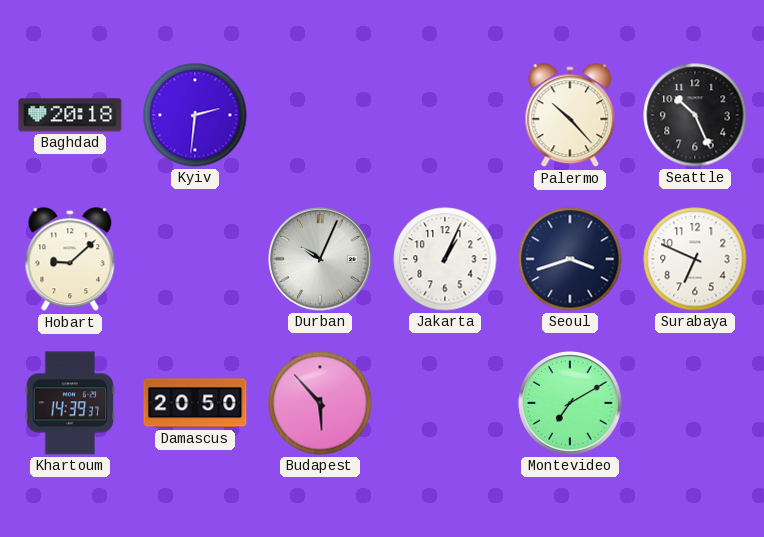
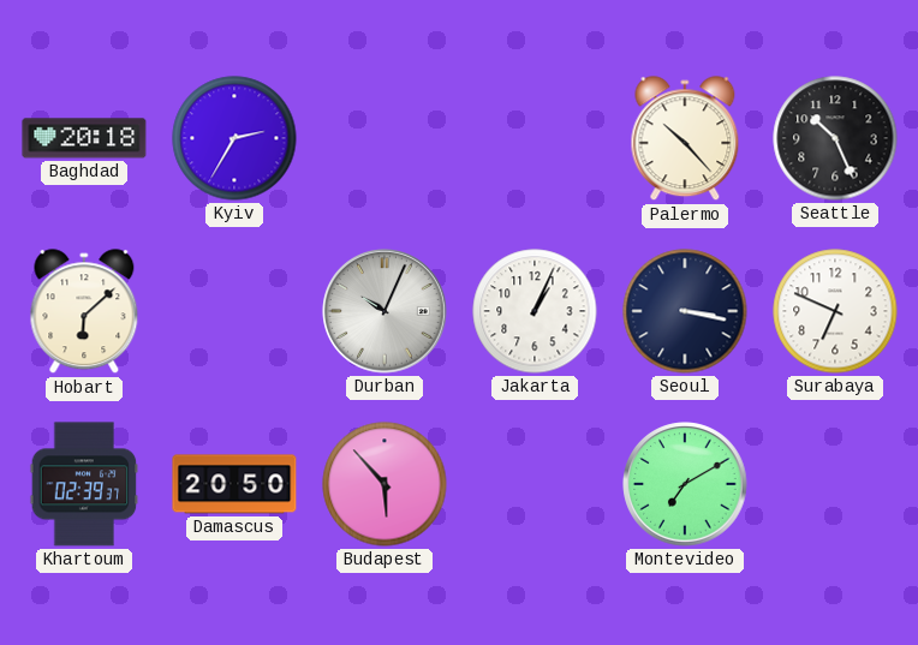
Kyiv: 2:31 -> 2:35 (234, 138)
Hobart: 9:08 -> 6:08 (84, 312)
Seoul: 3:42 -> 3:17 (685, 311)
Khartoum: 14:39 -> 02:39 (84, 484)
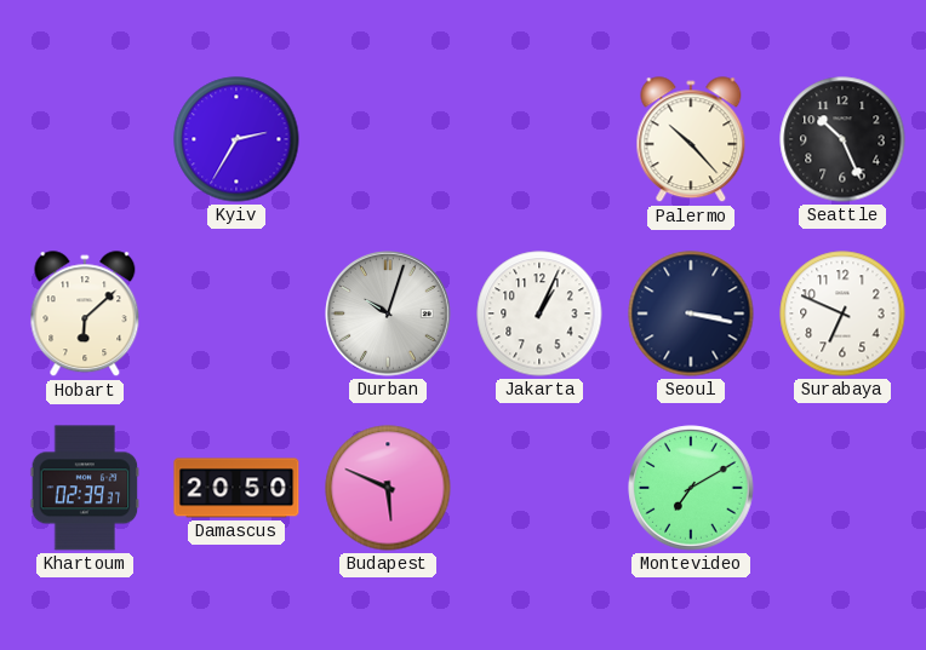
Baghdad: 20:18 -> none (84, 138)
Durban: 10:04 -> 10:03 (388, 314)
Budapest: 5:53 -> 5:49 (388, 488)
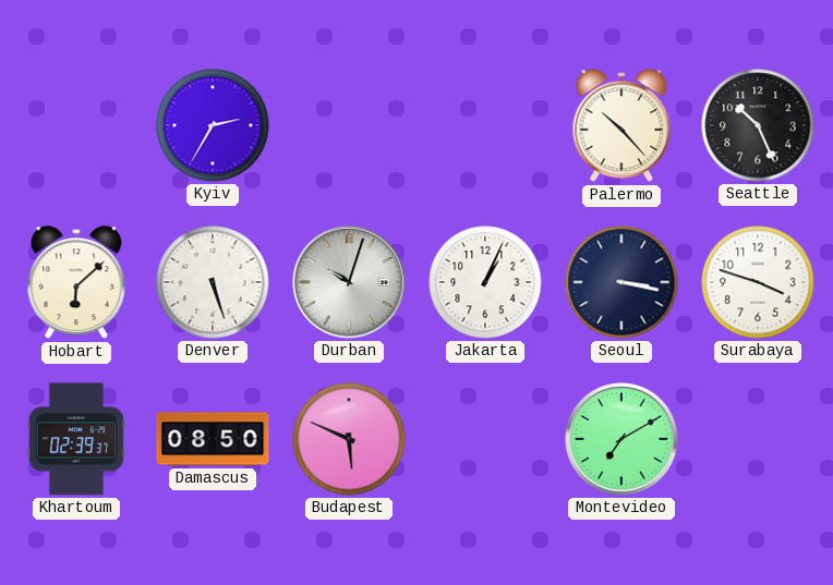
Denver: none -> 5:27 (213, 282)
Surabaya: 6:49 -> 3:48 (758, 282)
Damascus: 20:50 -> 08:50 (213, 439)
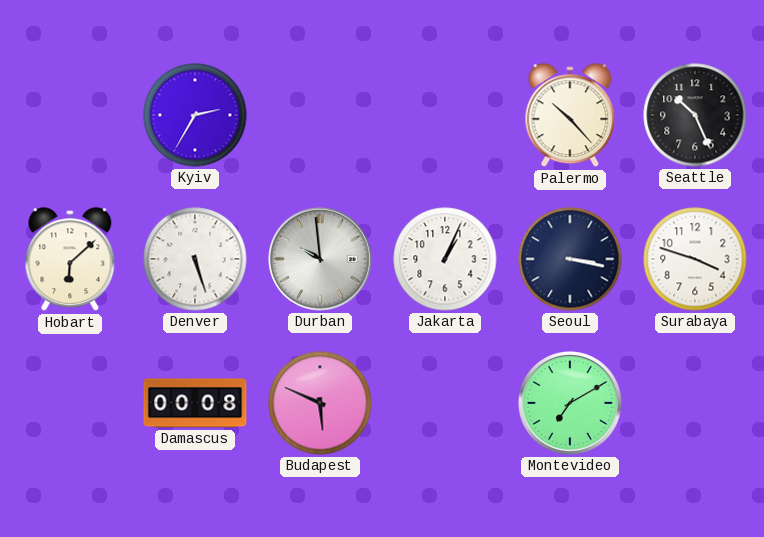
Durban: 10:03 -> 9:59 (320, 259)
Khartoum: 02:39 -> none (76, 439)
Damascus: 08:50 -> 00:08 (195, 403)
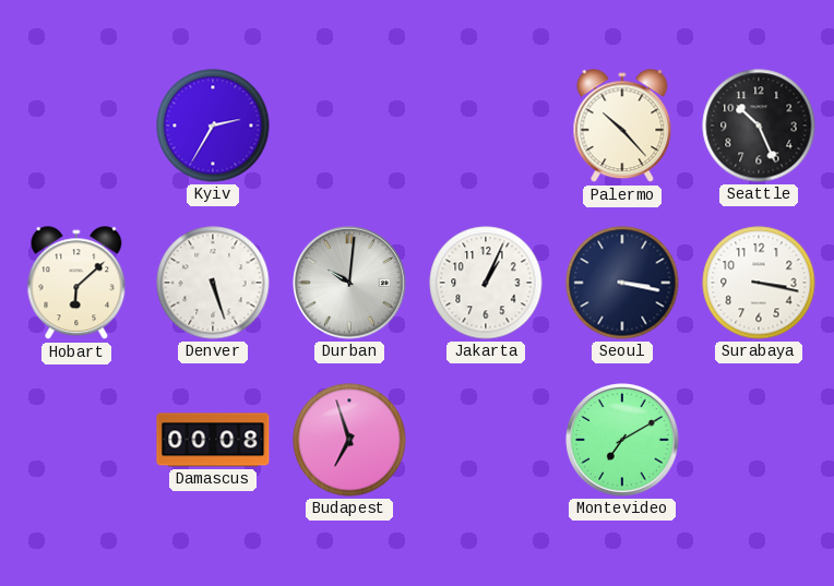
Durban: 9:59 -> 10:01 (349, 283)
Surabaya: 3:48 -> 3:17 (759, 283)
Budapest: 5:49 -> 6:57 (349, 440)
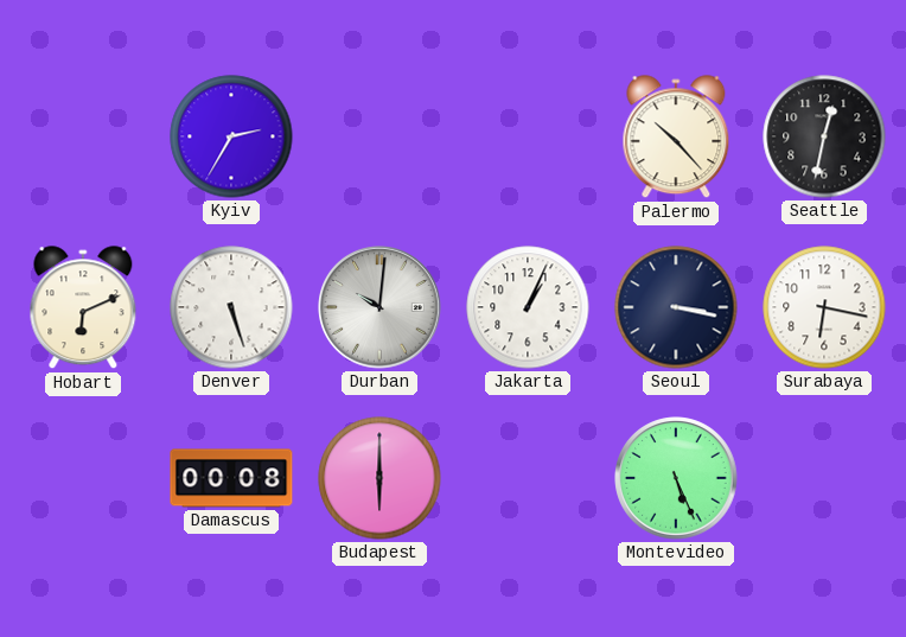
Seattle: 10:26 -> 12:32 (824, 136)
Hobart: 6:08 -> 6:11 (83, 308)
Surabaya: 3:17 -> 6:17 (824, 307)
Budapest: 6:57 -> 6:00 (379, 478)
Montevideo: 7:10 -> 5:26 (676, 478)
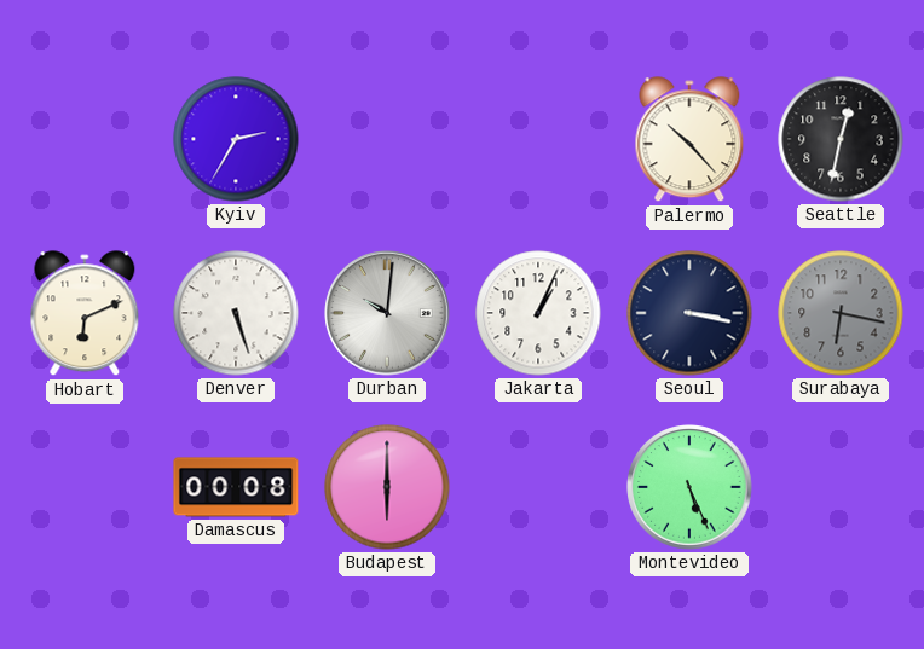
Surabaya dial: white -> grey (841, 313)
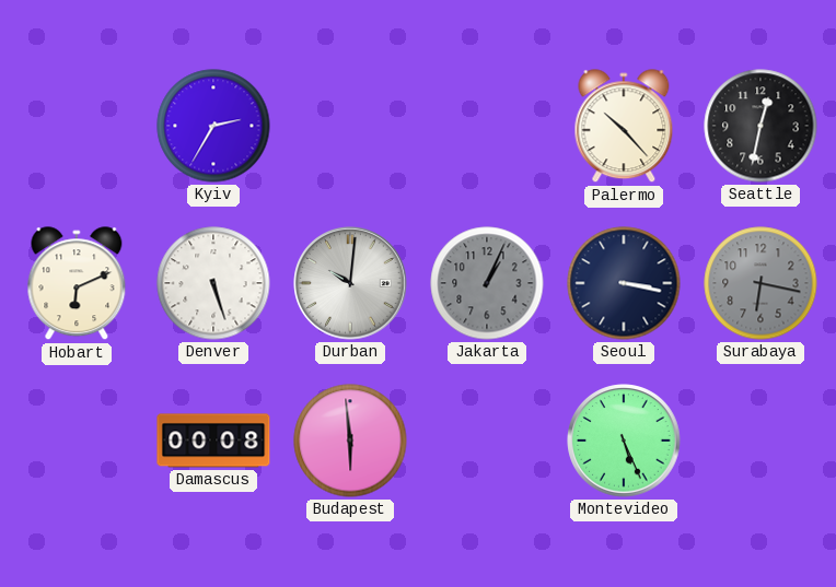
Jakarta dial: white -> grey (487, 283)
Budapest: 6:00 -> 5:59 (350, 441)
